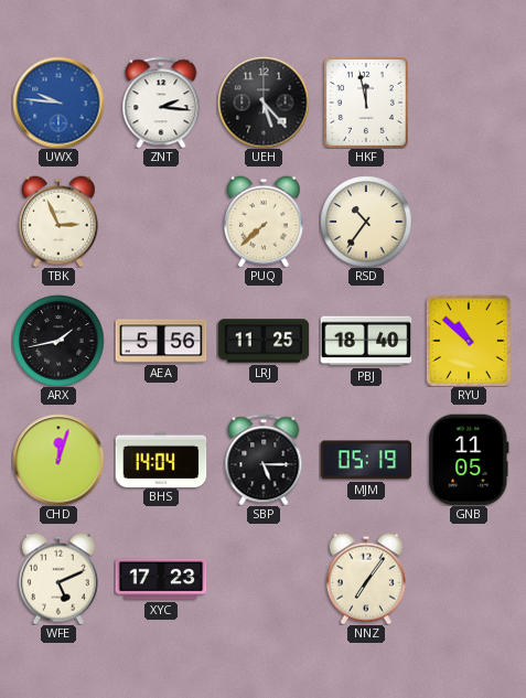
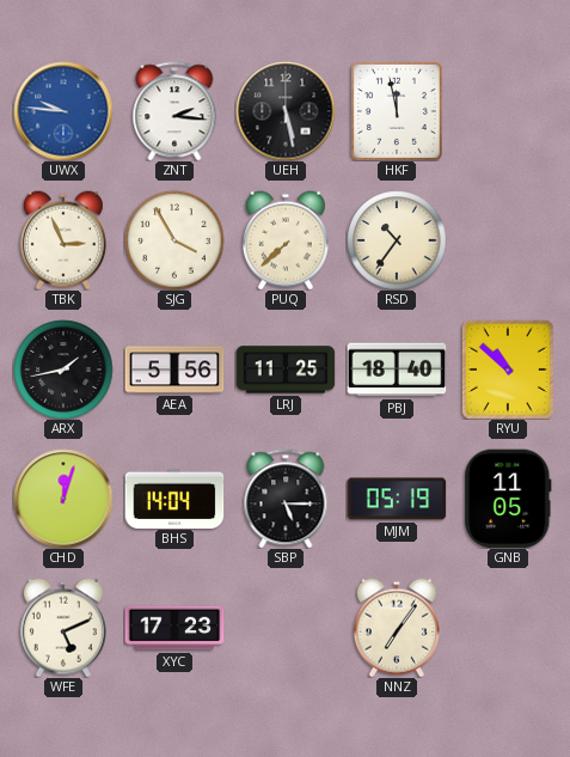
UEH: 5:23 -> 5:28 (286, 111)
SJG: none -> 3:55 (174, 240)
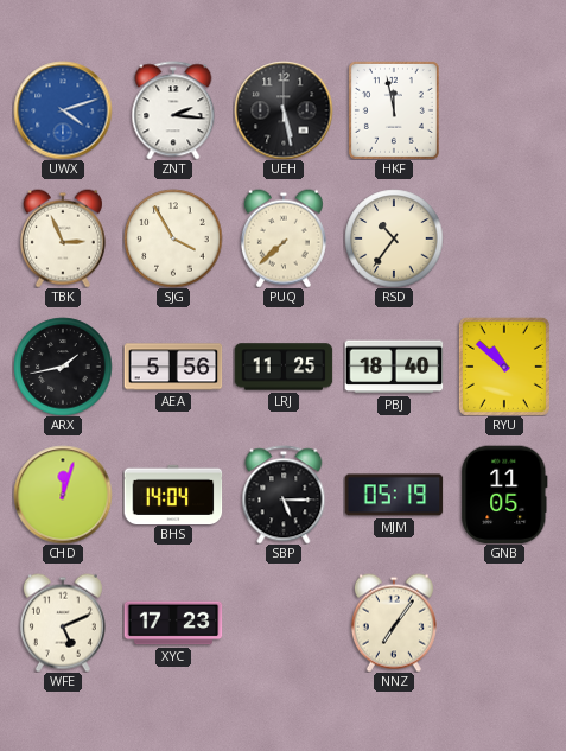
UWX: 9:46 -> 4:12 (63, 110)
